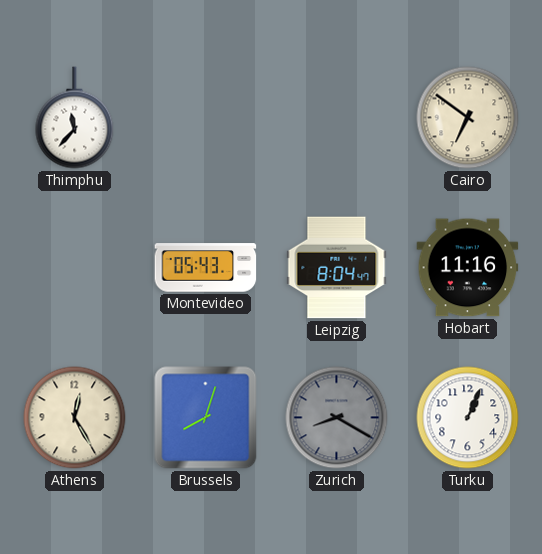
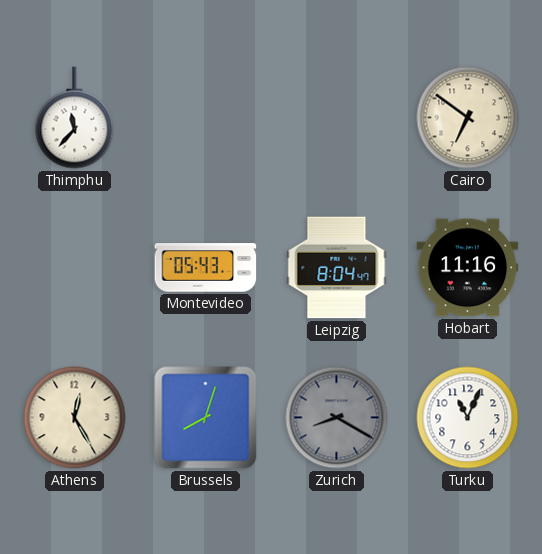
Turku: 1:04 -> 11:04 (468, 418)
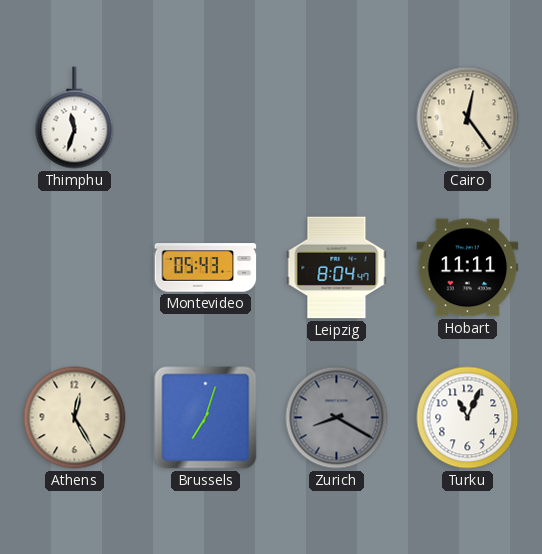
Thimphu: 11:37 -> 11:33 (75, 118)
Cairo: 6:51 -> 12:24 (468, 118)
Hobart: 11:16 -> 11:11 (468, 268)
Brussels: 8:03 -> 7:03 (206, 418)
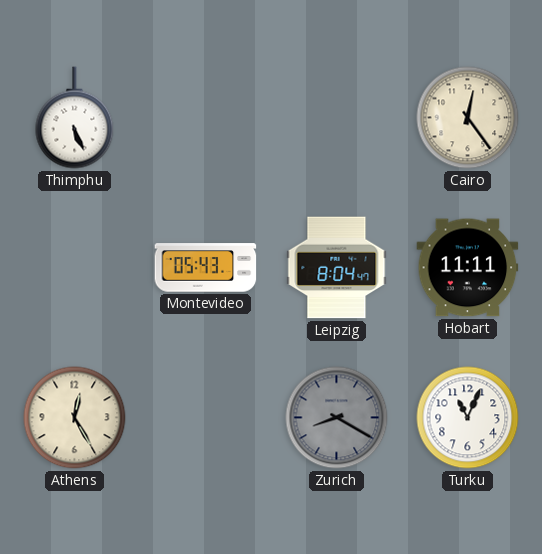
Thimphu: 11:33 -> 5:26 (75, 118)
Brussels: 7:03 -> none (206, 418)
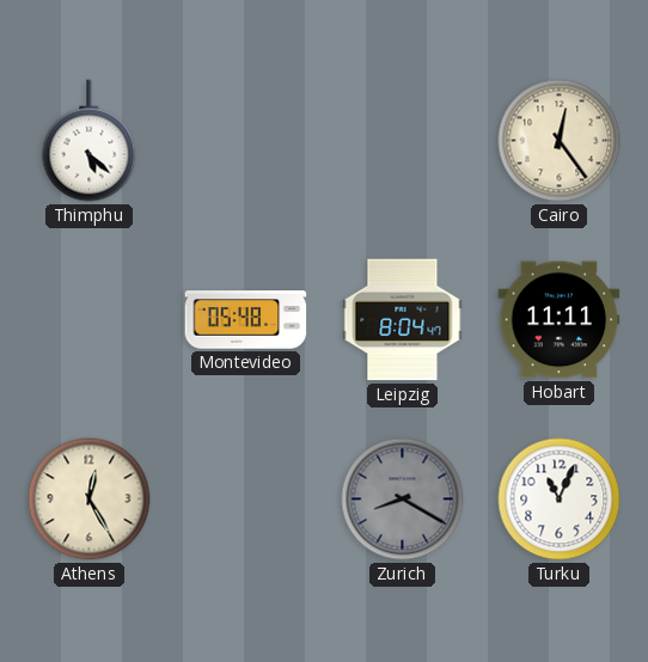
Thimphu: 5:26 -> 5:22 (90, 141)
Montevideo: 05:43 -> 05:48 (246, 320)
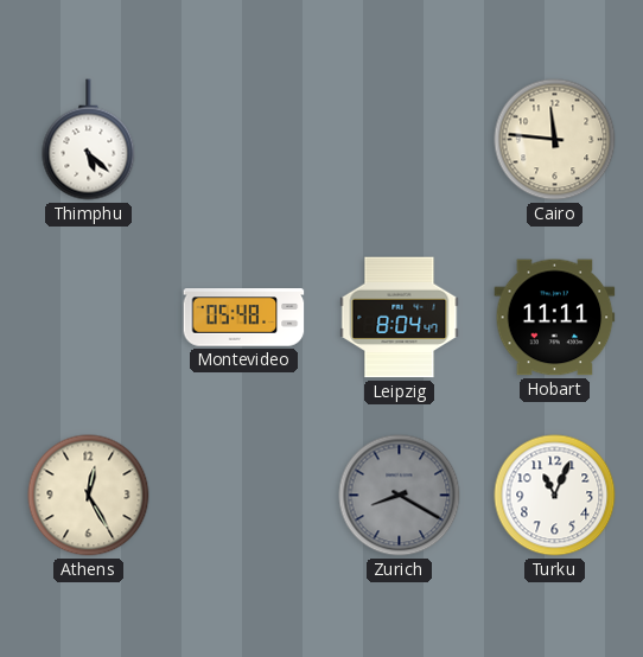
Cairo: 12:24 -> 11:46 (555, 140)
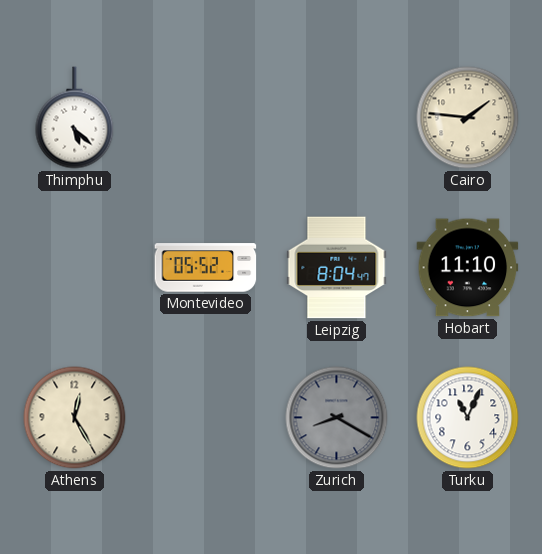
Cairo: 11:46 -> 1:46 (468, 118)
Montevideo: 05:48 -> 05:52 (206, 268)
Hobart: 11:11 -> 11:10 (468, 268)
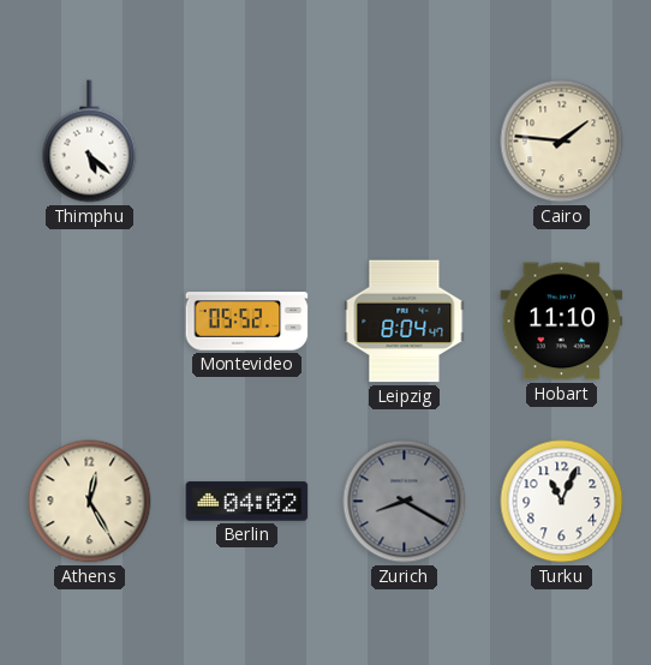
Berlin: none -> 04:02 (247, 502)
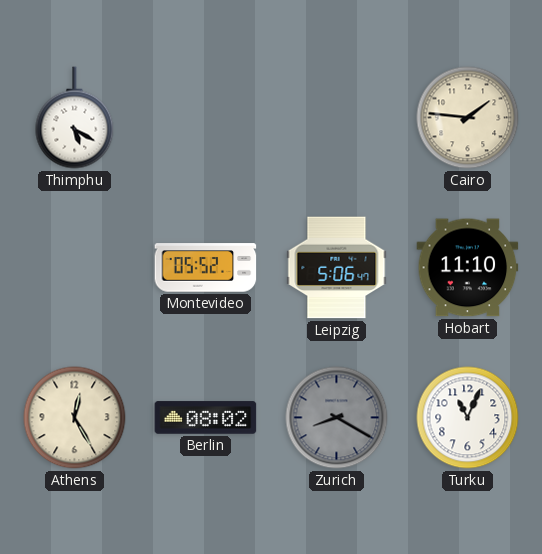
Thimphu: 5:22 -> 5:20 (75, 118)
Leipzig: 8:04 -> 5:06 (337, 268)
Berlin: 04:02 -> 08:02 (206, 418)
